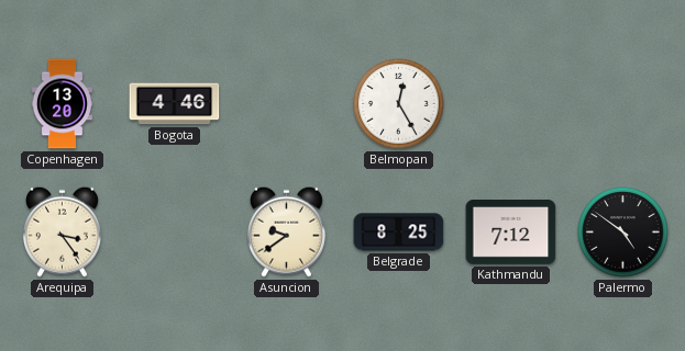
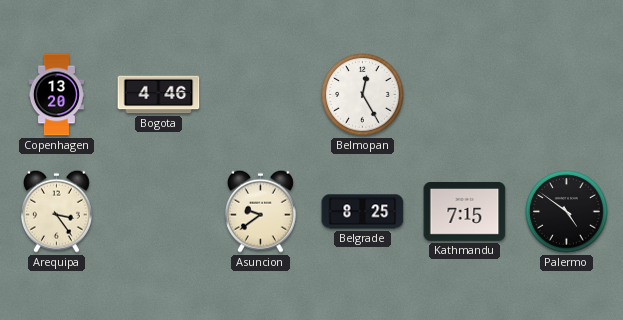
Kathmandu: 7:12 -> 7:15 (465, 212)
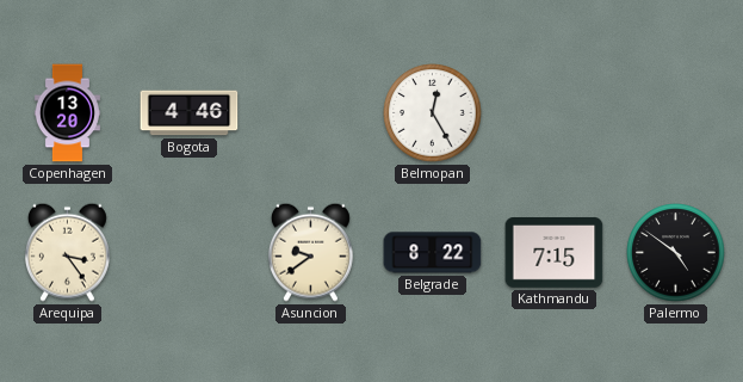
Belgrade: 8:25 -> 8:22 (433, 253)
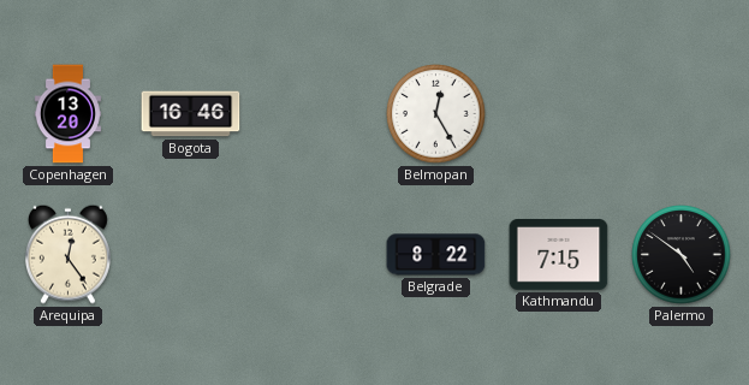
Bogota: 4:46 -> 16:46 (191, 114)
Arequipa: 3:24 -> 12:24 (67, 254)
Asuncion: 9:39 -> none (310, 252)
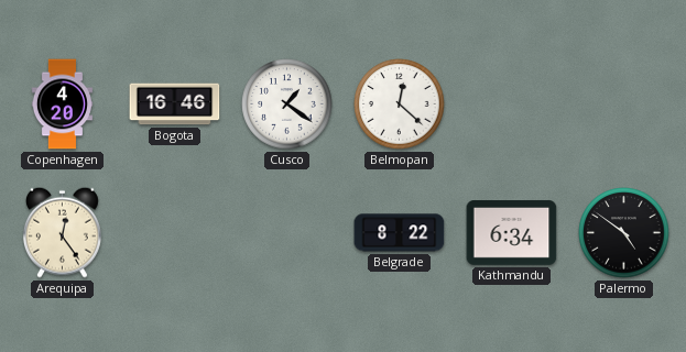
Copenhagen: 13:20 -> 4:20 (62, 105)
Cusco: none -> 1:21 (287, 105)
Belmopan: 12:25 -> 12:22 (400, 105)
Kathmandu: 7:15 -> 6:34 (512, 233)
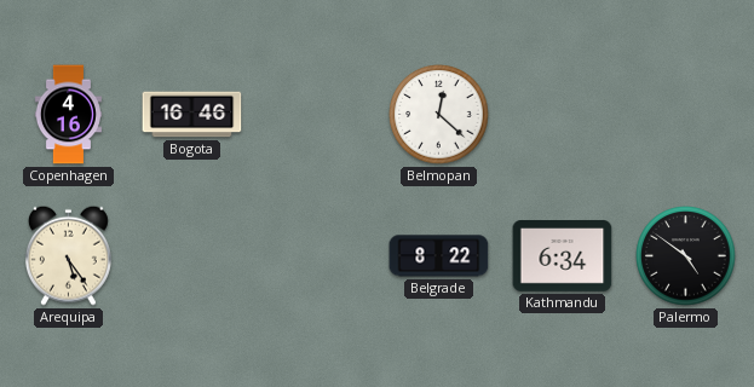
Copenhagen: 4:20 -> 4:16 (68, 115)
Cusco: 1:21 -> none (287, 105)
Arequipa: 12:24 -> 5:24 (68, 255)
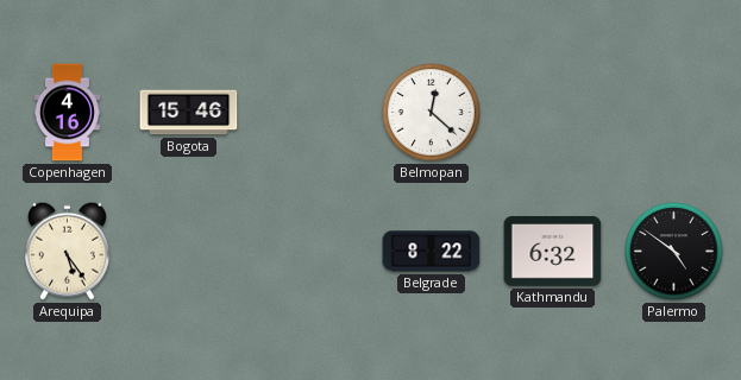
Bogota: 16:46 -> 15:46 (189, 113)
Kathmandu: 6:34 -> 6:32 (553, 252)
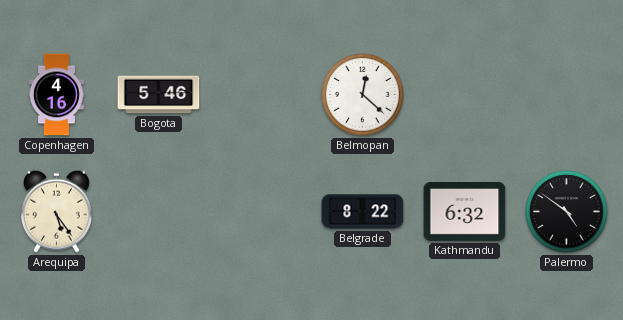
Bogota: 15:46 -> 5:46 (159, 95)
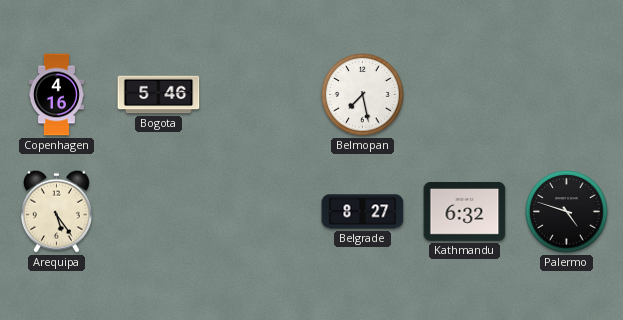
Belmopan: 12:22 -> 7:28 (363, 95)
Belgrade: 8:22 -> 8:27 (363, 212)
Palermo: 4:51 -> 4:48 (567, 212)
